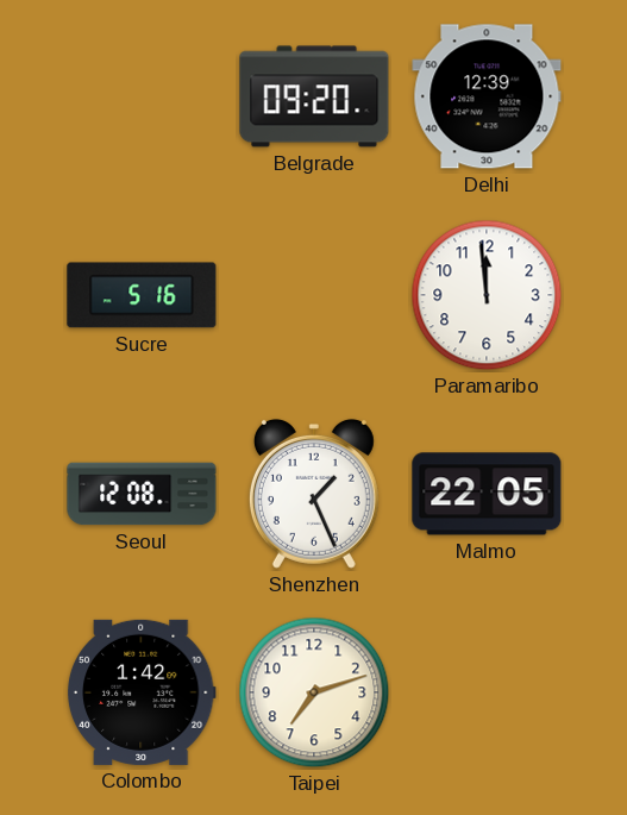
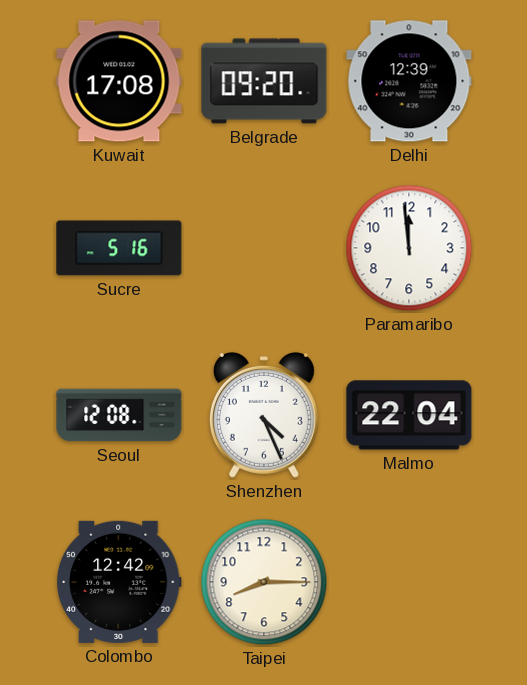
Kuwait: none -> 17:08 (119, 81)
Shenzhen: 1:26 -> 4:26 (264, 415)
Malmo: 22:05 -> 22:04 (409, 415)
Colombo: 1:42 -> 12:42 (119, 582)
Taipei: 7:12 -> 8:15 (264, 582)
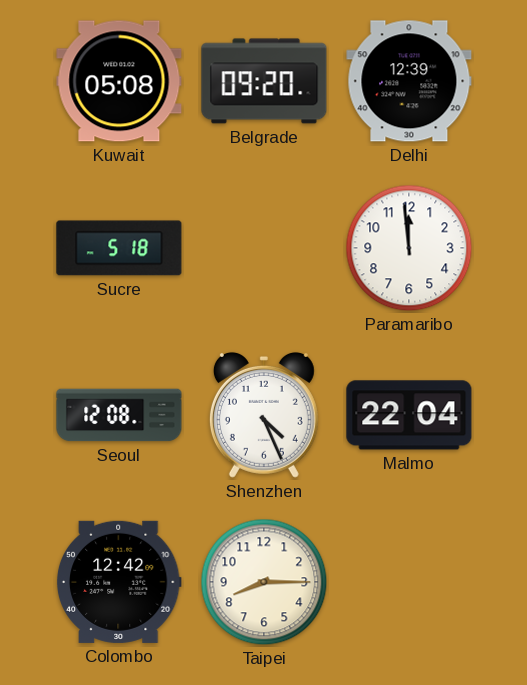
Kuwait: 17:08 -> 05:08 (119, 81)
Sucre: 5:16 -> 5:18 (119, 248)
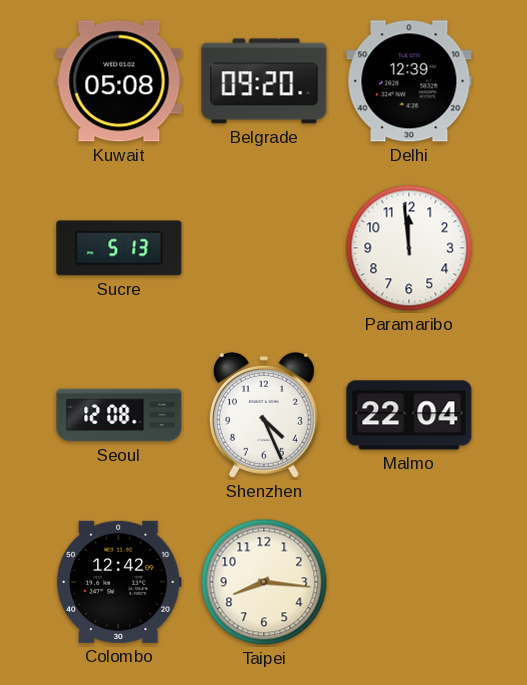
Sucre: 5:18 -> 5:13 (119, 248)
Taipei: 8:15 -> 8:16 (264, 582)
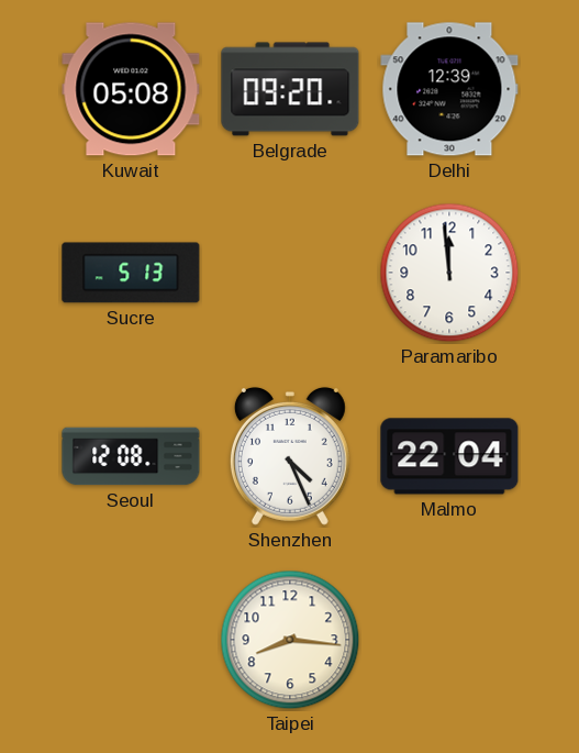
Colombo: 12:42 -> none (119, 582)
